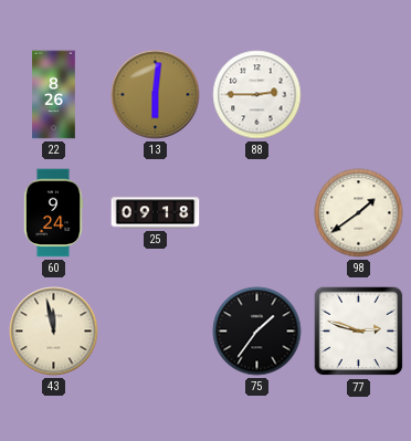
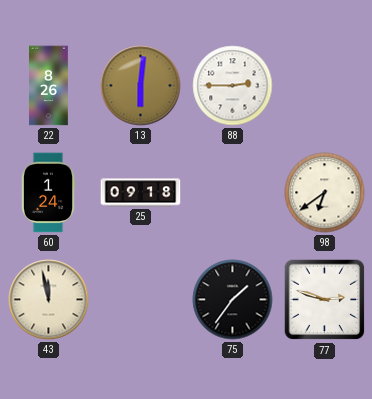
60: 9:24 -> 1:24 (48, 193)
98: 1:39 -> 6:39 (325, 193)
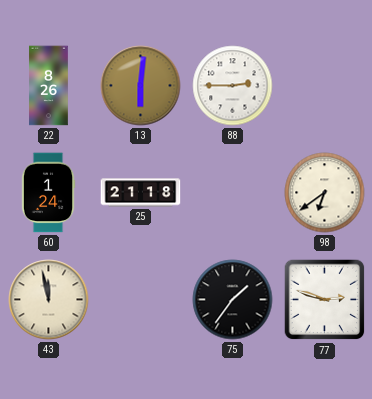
25: 09:18 -> 21:18 (141, 193)
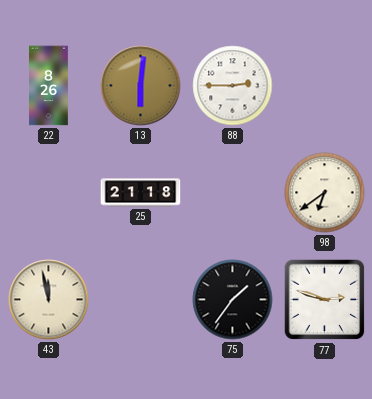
60: 1:24 -> none (48, 193)
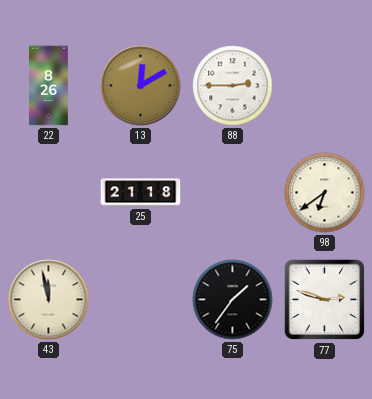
13: 6:01 -> 12:10 (141, 86)
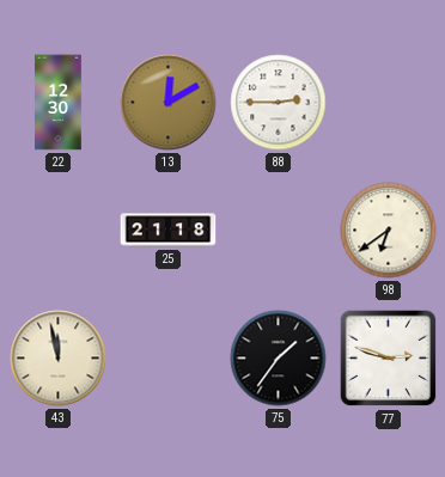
22: 8:26 -> 12:30 (59, 103)
